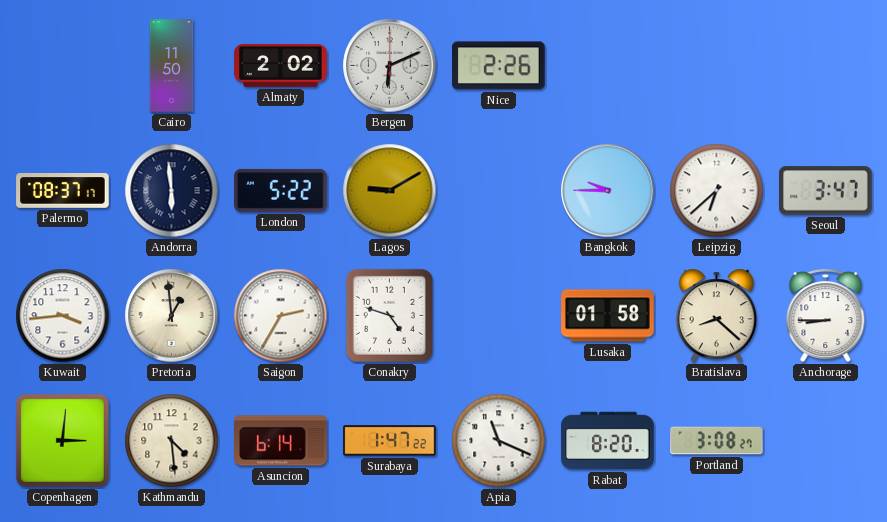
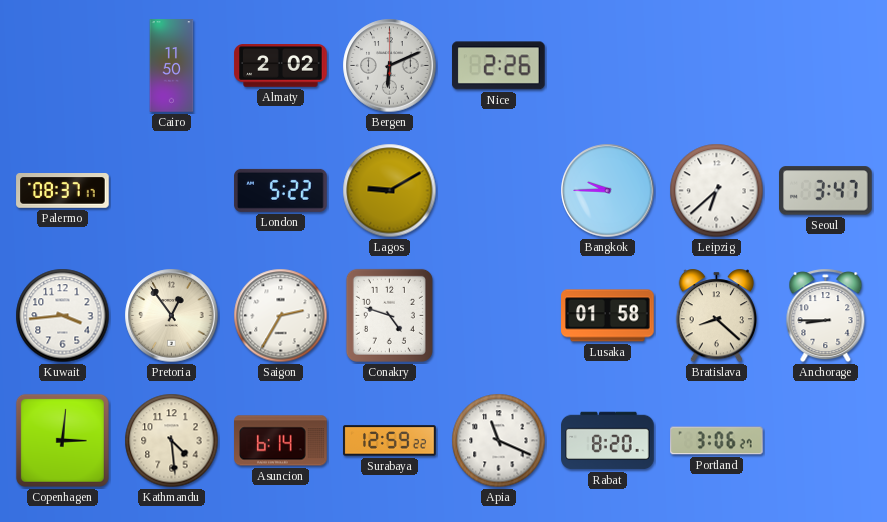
Andorra: 5:59 -> none (172, 191)
Pretoria: 12:59 -> 12:54 (172, 316)
Surabaya: 1:47 -> 12:59 (390, 441)
Portland: 3:08 -> 3:06 (717, 441)
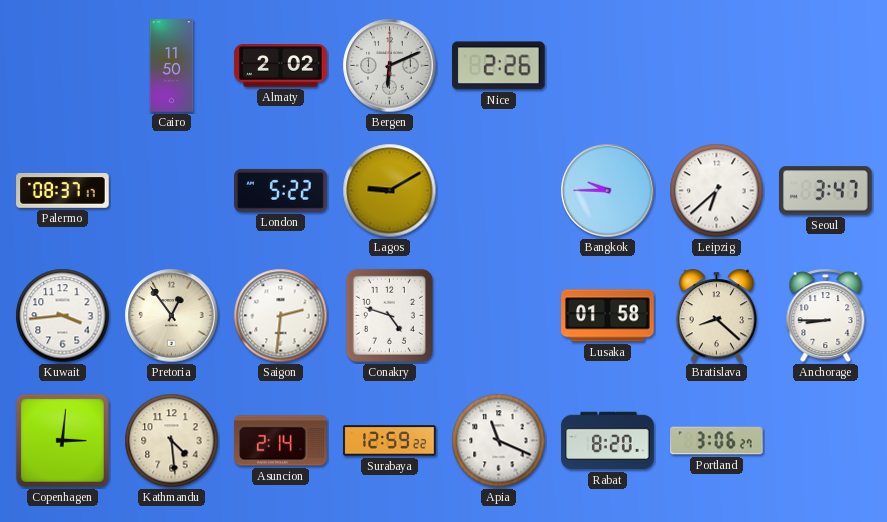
Saigon: 2:35 -> 2:31 (281, 316)
Asuncion: 6:14 -> 2:14 (281, 441)
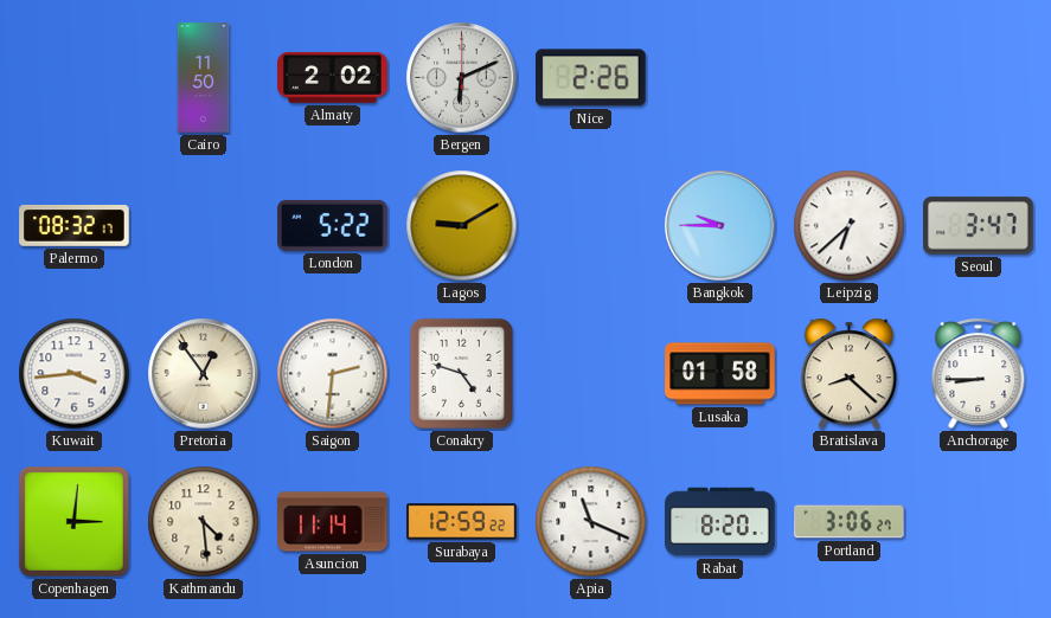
Palermo: 08:37 -> 08:32 (75, 226)
Asuncion: 2:14 -> 11:14 (333, 522)
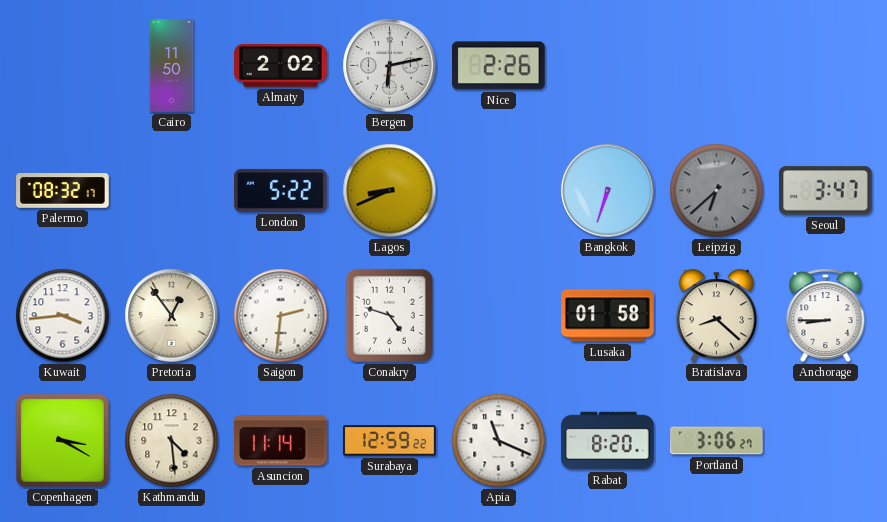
Bergen: 6:11 -> 6:13 (390, 66)
Lagos: 9:10 -> 8:41 (390, 191)
Bangkok: 9:45 -> 6:33 (608, 191)
Leipzig dial: white -> grey (717, 191)
Copenhagen: 3:01 -> 3:20 (62, 440)
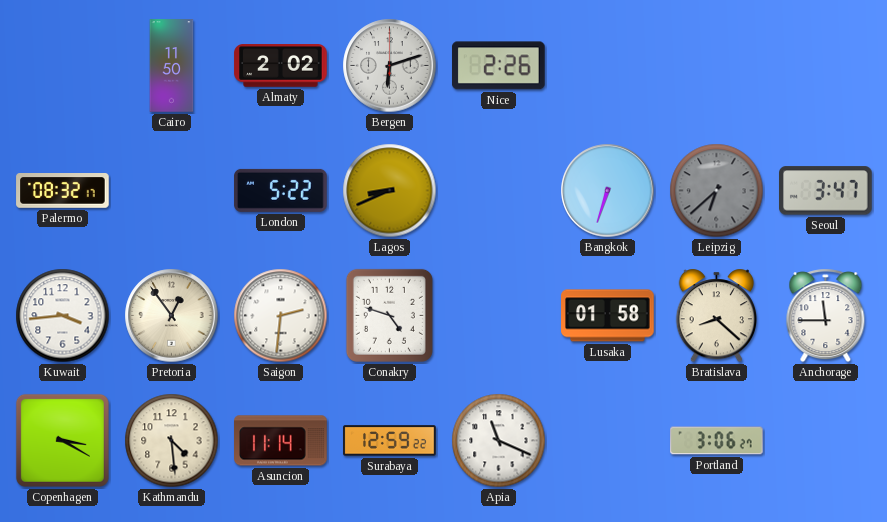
Bergen: 6:13 -> 6:12 (390, 66)
Anchorage: 8:45 -> 11:45 (826, 316)
Rabat: 8:20 -> none (608, 441)
